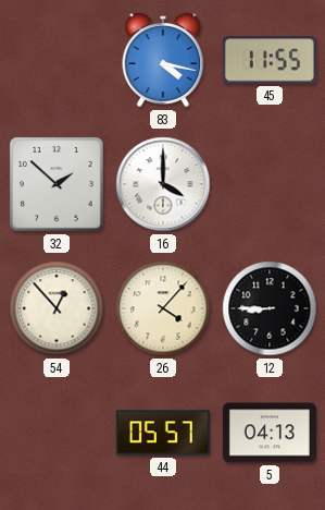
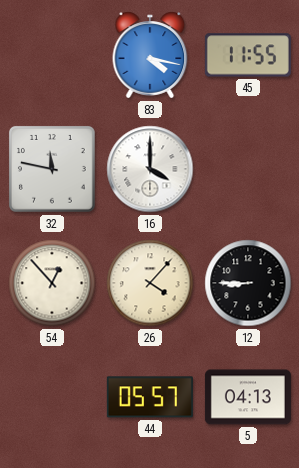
32: 1:52 -> 11:47 (52, 169)
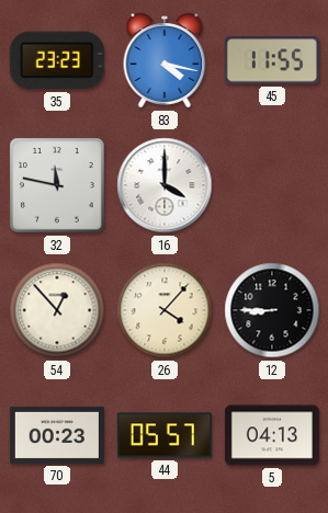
35: none -> 23:23 (57, 60)
70: none -> 00:23 (57, 435)
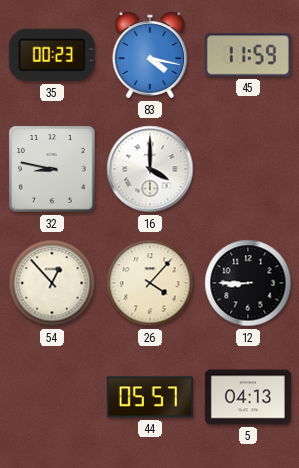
35: 23:23 -> 00:23 (52, 55)
45: 11:55 -> 11:59 (248, 55)
32: 11:47 -> 8:47 (52, 169)
70: 00:23 -> none (57, 435)
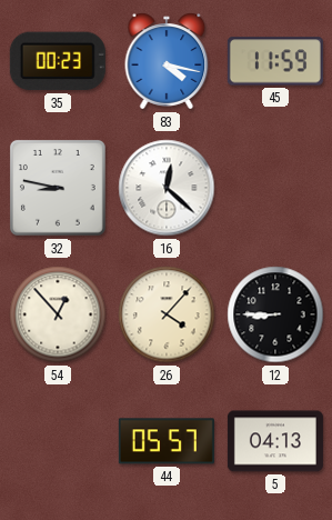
16: 4:00 -> 12:22 (167, 188)
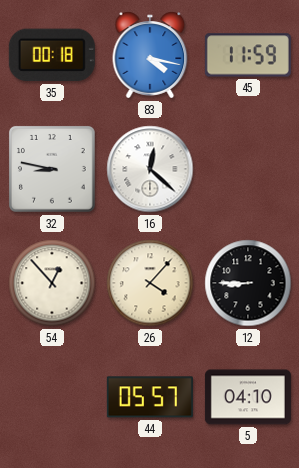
35: 00:23 -> 00:18 (52, 55)
5: 04:13 -> 04:10 (248, 397)
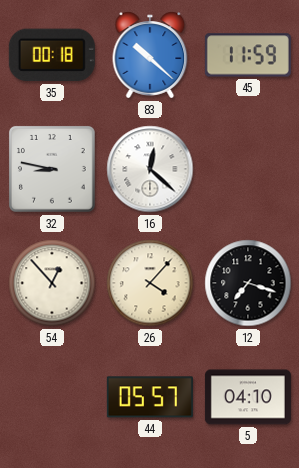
83: 4:17 -> 10:22 (150, 55)
12: 8:45 -> 7:18 (248, 283)
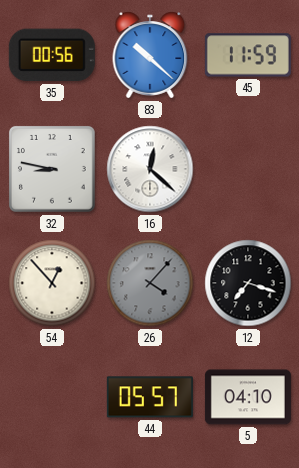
35: 00:18 -> 00:56 (52, 55)
26 dial: cream -> grey (150, 283)
